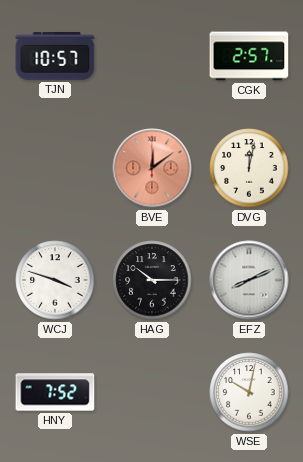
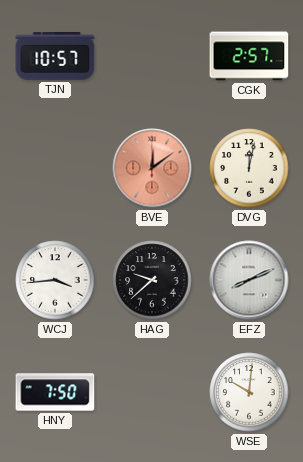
WCJ: 3:48 -> 3:44 (55, 280)
HAG: 10:15 -> 9:38 (152, 280)
HNY: 7:52 -> 7:50 (55, 392)
WSE: 10:02 -> 10:01 (249, 392)
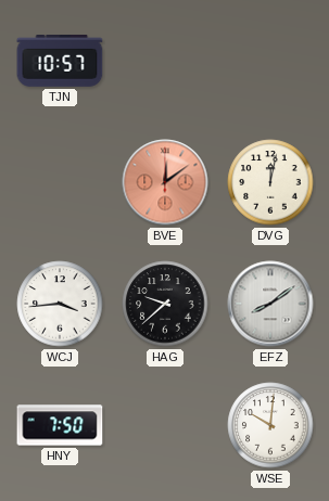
CGK: 2:57 -> none (249, 56)
EFZ: 8:11 -> 8:09 (270, 304)
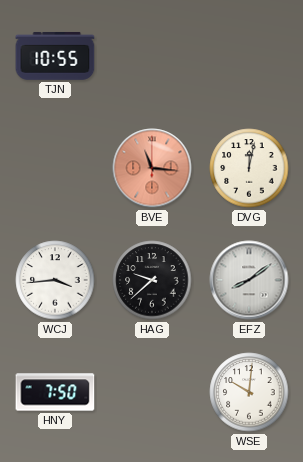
TJN: 10:57 -> 10:55 (55, 56)
BVE: 12:09 -> 11:16 (152, 168)
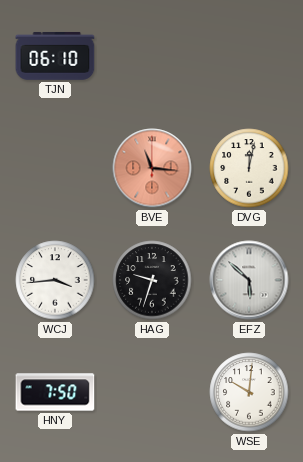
TJN: 10:55 -> 06:10 (55, 56)
HAG: 9:38 -> 9:33 (152, 280)
EFZ: 8:09 -> 5:52 (249, 280)
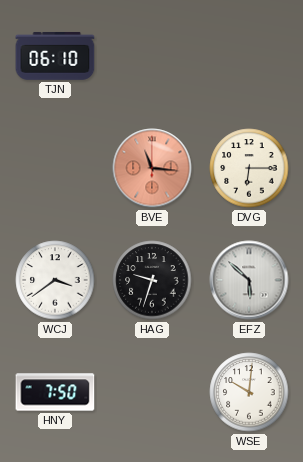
DVG: 12:02 -> 6:15 (249, 168)
WCJ: 3:44 -> 3:39 (55, 280)
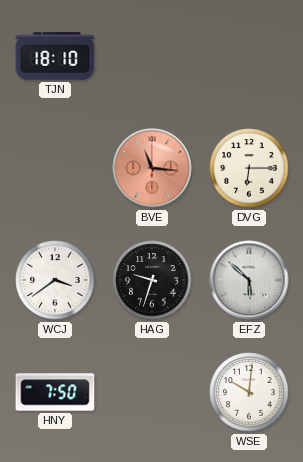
TJN: 06:10 -> 18:10 (55, 56)
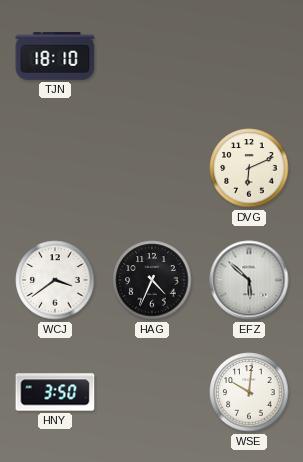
BVE: 11:16 -> none (152, 168)
DVG: 6:15 -> 6:11 (249, 168)
HAG: 9:33 -> 4:34 (152, 280)
HNY: 7:50 -> 3:50 (55, 392)
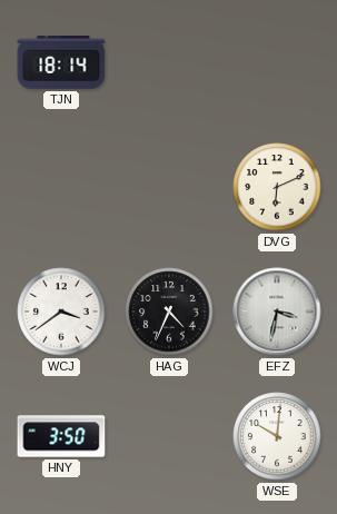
TJN: 18:10 -> 18:14 (61, 62)
EFZ: 5:52 -> 3:32 (277, 312)
